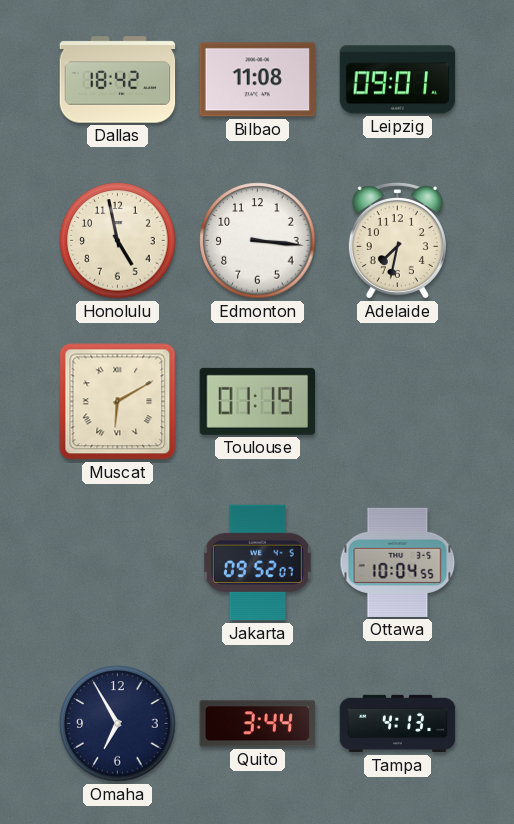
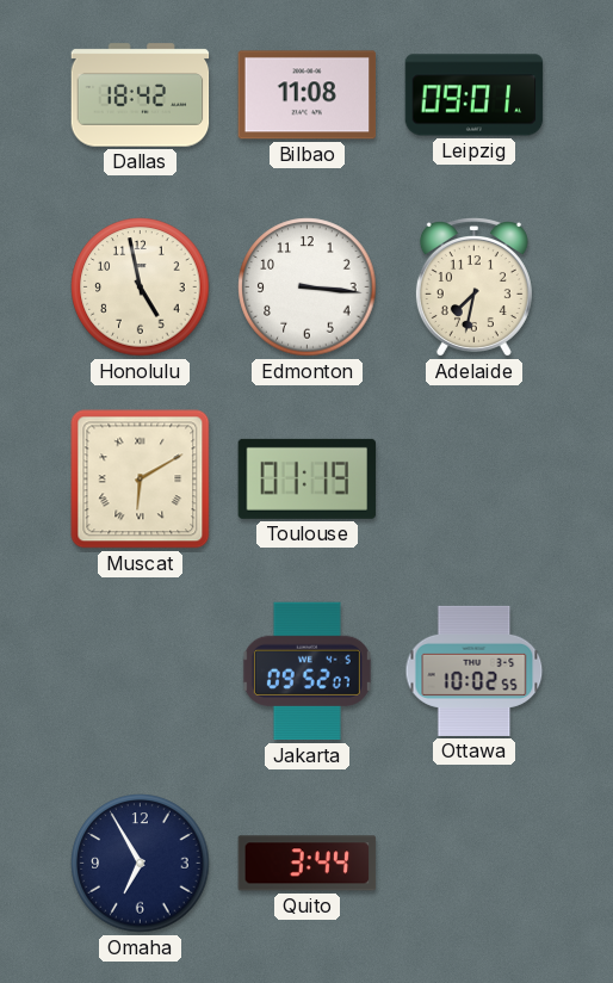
Ottawa: 10:04 -> 10:02 (475, 670)
Tampa: 4:13 -> none (398, 724)
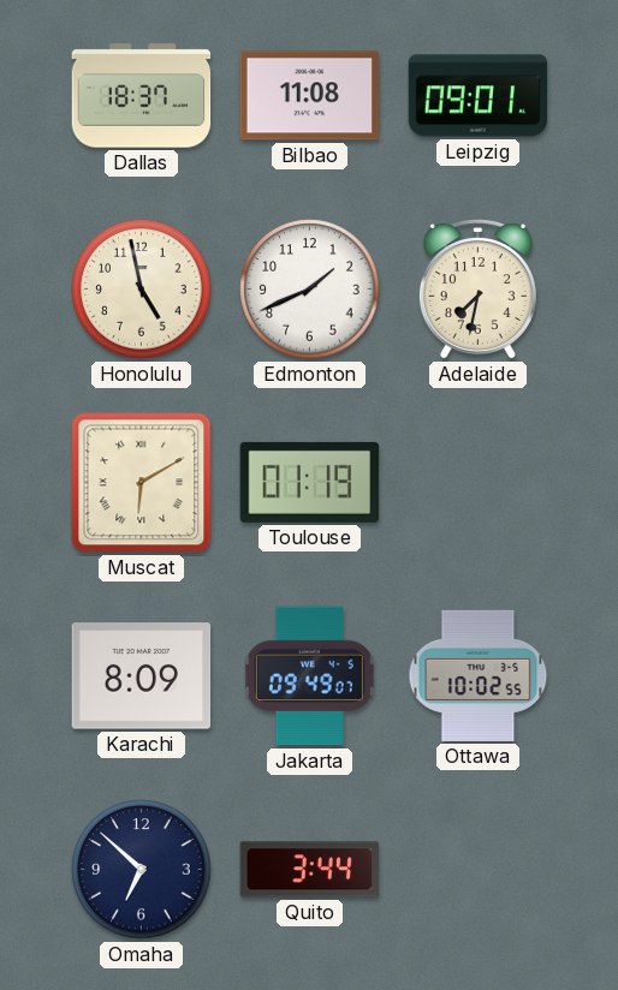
Dallas: 18:42 -> 18:37 (142, 96)
Edmonton: 3:16 -> 1:41 (310, 290)
Karachi: none -> 8:09 (142, 676)
Jakarta: 09:52 -> 09:49 (309, 676)
Omaha: 6:55 -> 6:52 (142, 870)
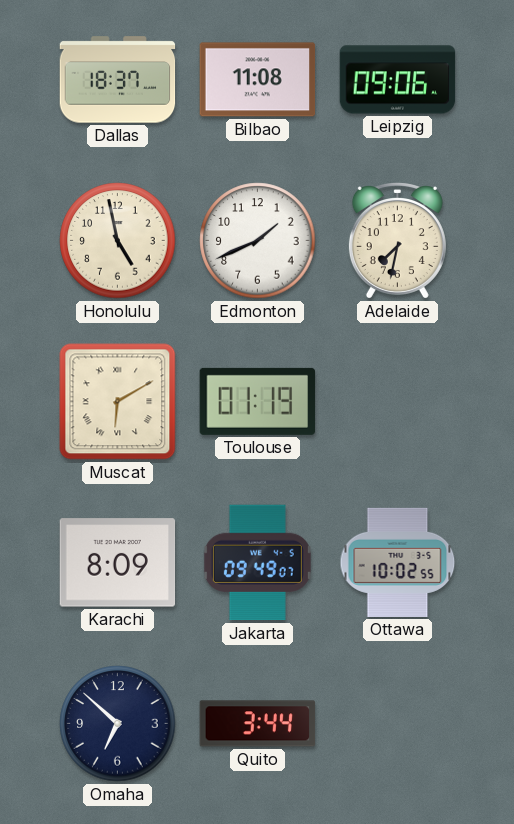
Leipzig: 09:01 -> 09:06 (398, 80)
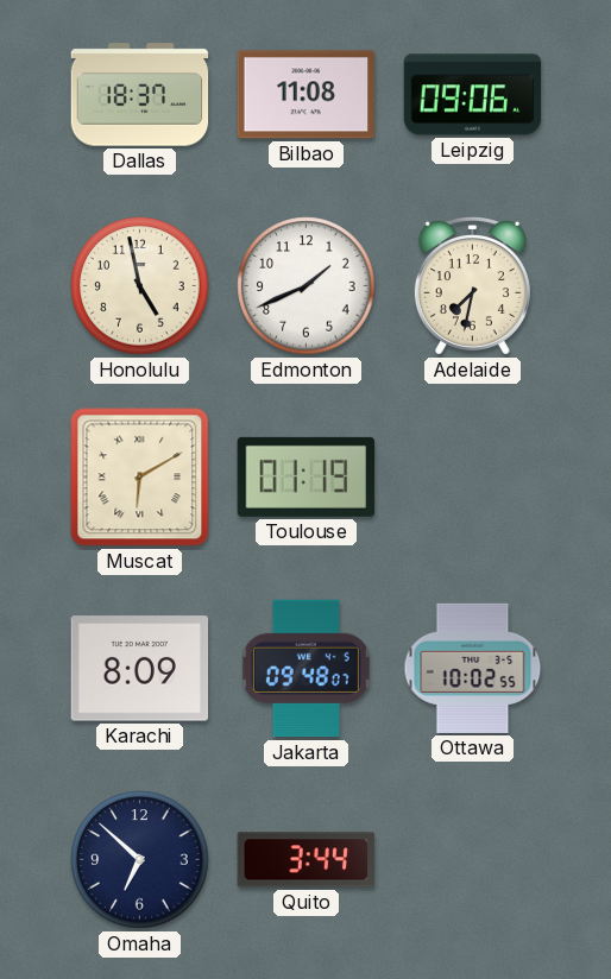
Jakarta: 09:49 -> 09:48 (305, 669)
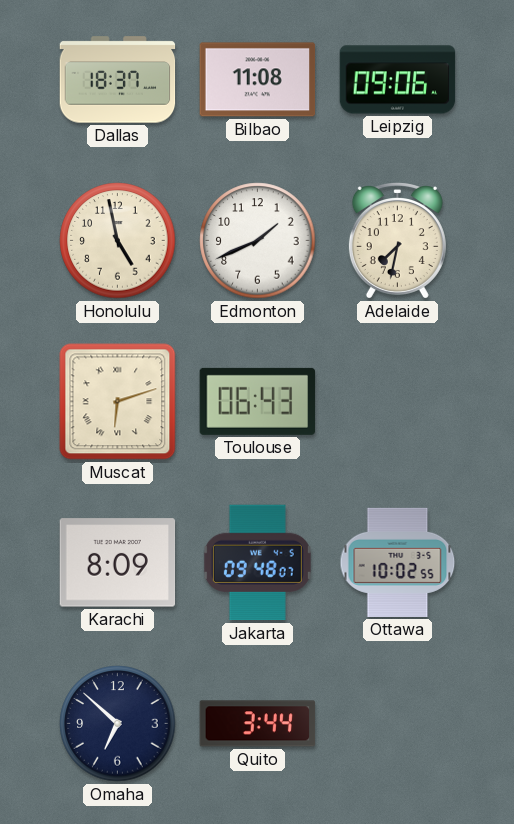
Muscat: 6:10 -> 6:12 (118, 402)
Toulouse: 01:19 -> 06:43 (258, 401)
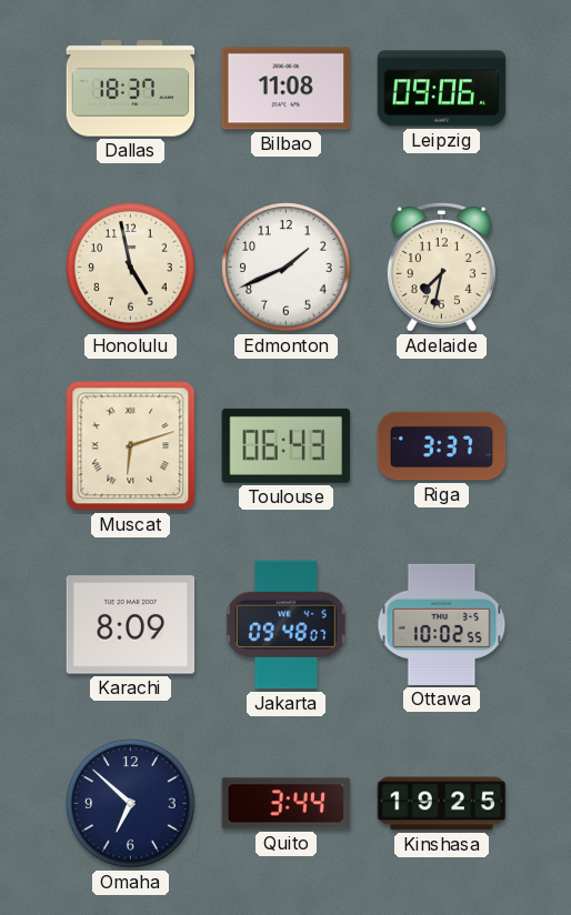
Riga: none -> 3:37 (442, 446)
Kinshasa: none -> 19:25 (442, 804)
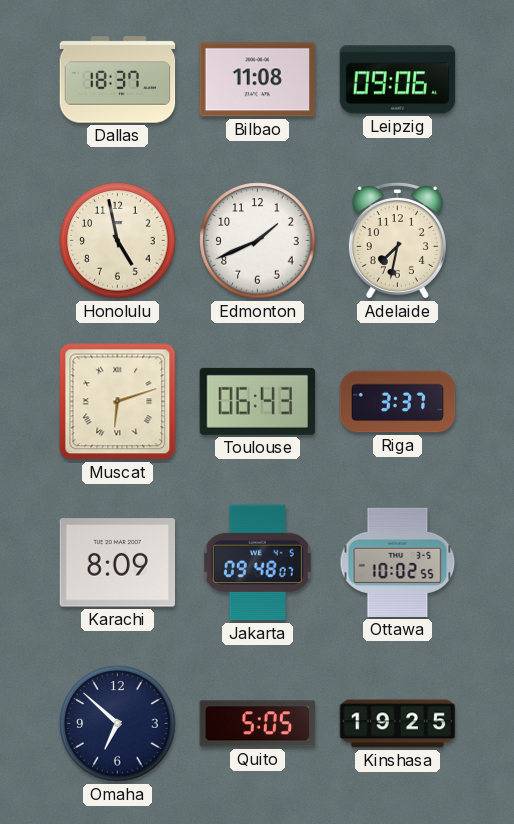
Quito: 3:44 -> 5:05 (258, 724)
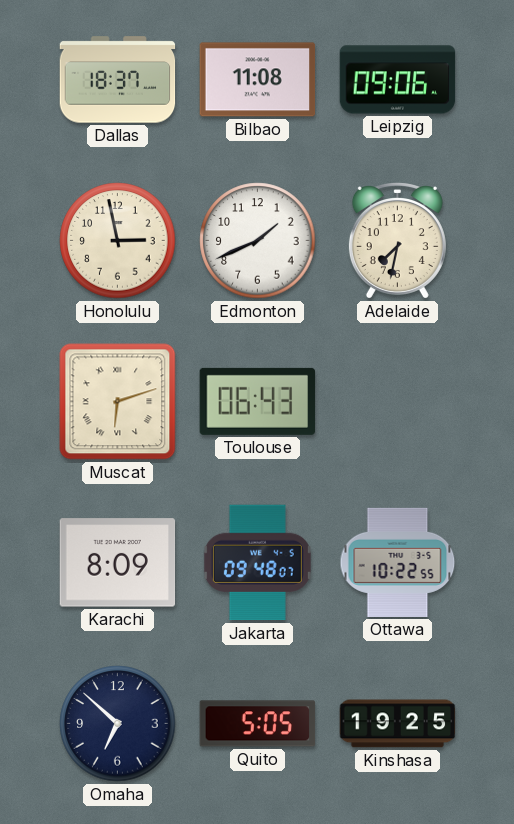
Honolulu: 4:58 -> 2:58 (118, 241)
Riga: 3:37 -> none (398, 402)
Ottawa: 10:02 -> 10:22 (398, 562)
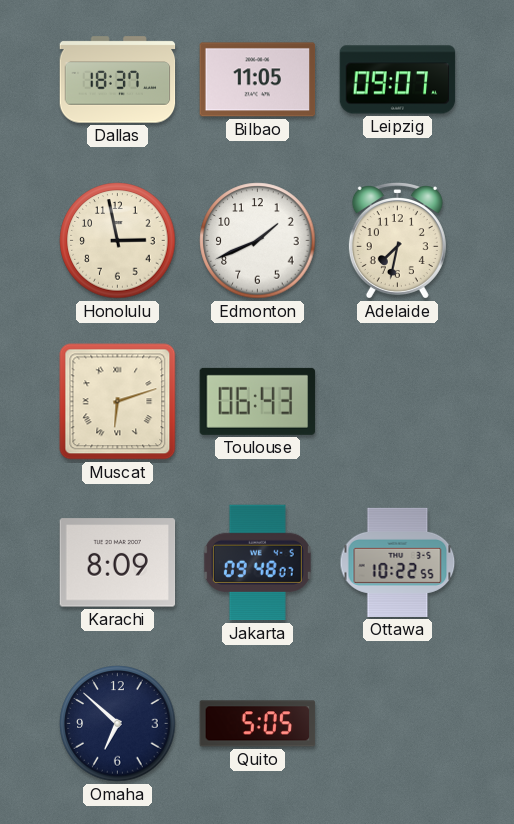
Bilbao: 11:08 -> 11:05 (258, 80)
Leipzig: 09:06 -> 09:07 (398, 80)
Kinshasa: 19:25 -> none (398, 724)
